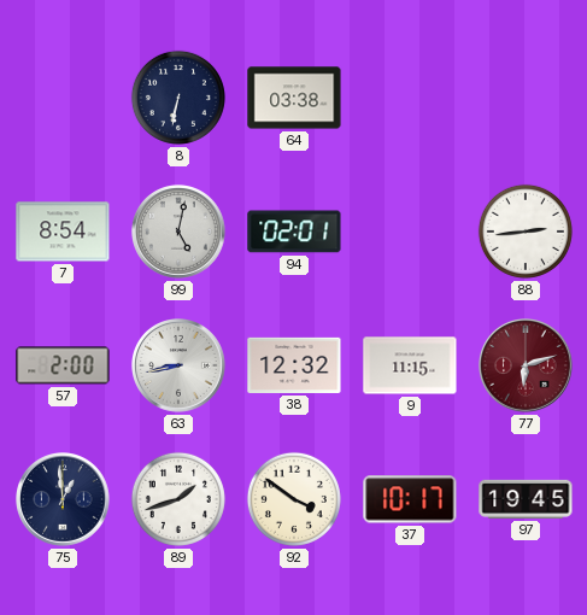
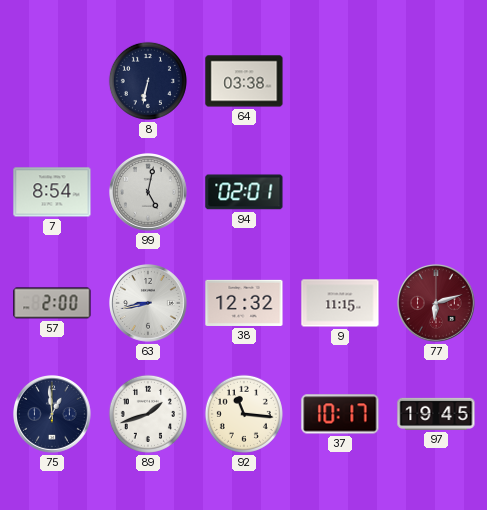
88: 2:44 -> none (526, 232)
92: 3:51 -> 11:16 (244, 414)
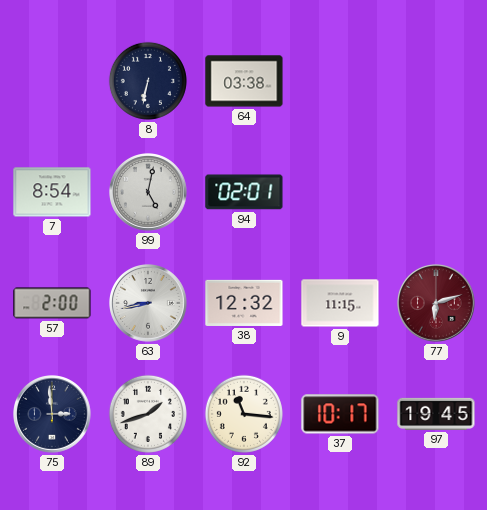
75: 12:59 -> 2:59 (53, 415)
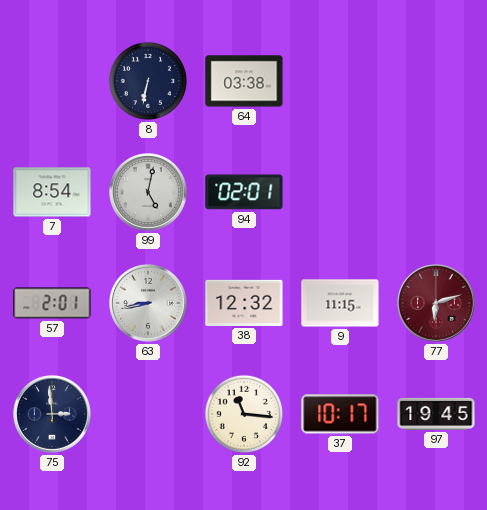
57: 2:00 -> 2:01 (52, 303)
89: 1:42 -> none (148, 414)
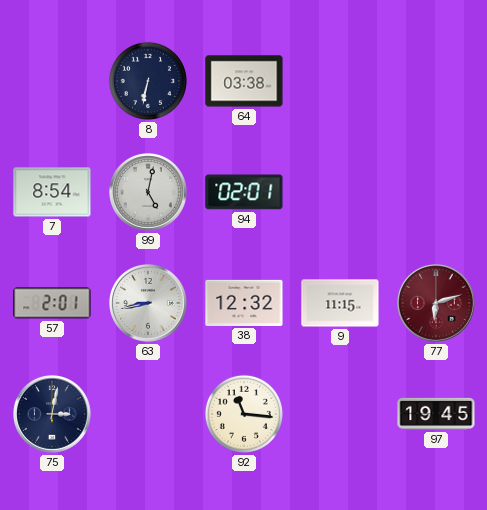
75: 2:59 -> 3:02 (53, 415)
37: 10:17 -> none (340, 414)
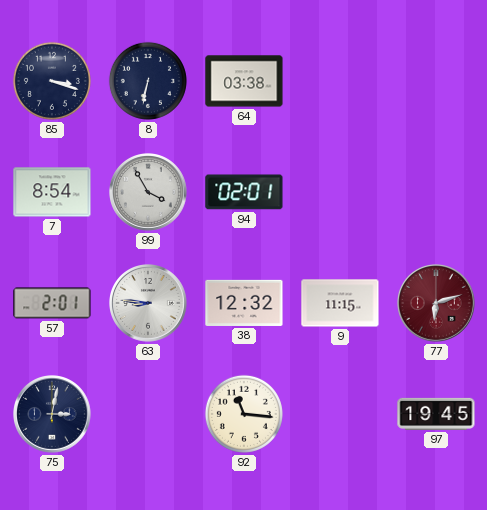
85: none -> 3:18 (52, 81)
99: 5:02 -> 3:55 (149, 193)
63: 8:43 -> 8:46 (149, 304)
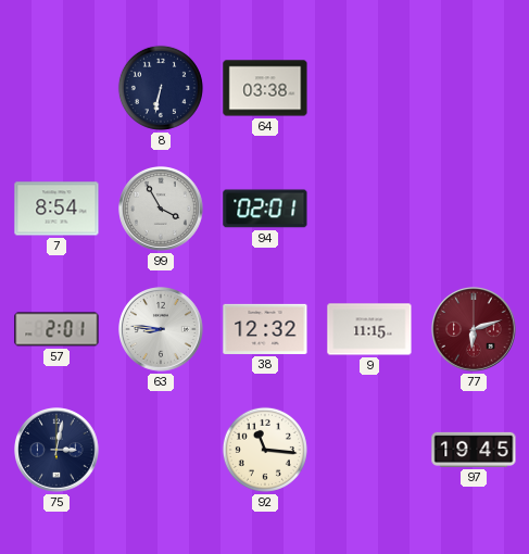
85: 3:18 -> none (52, 81)
